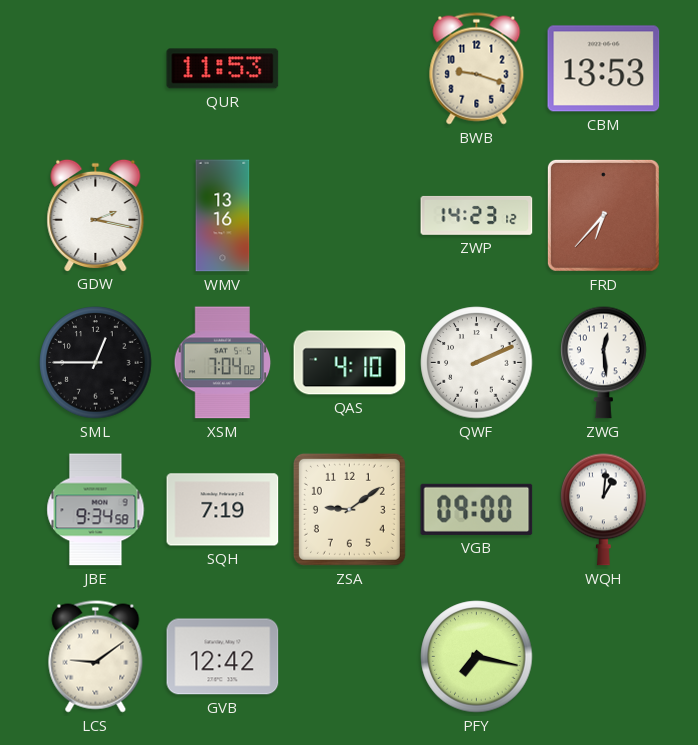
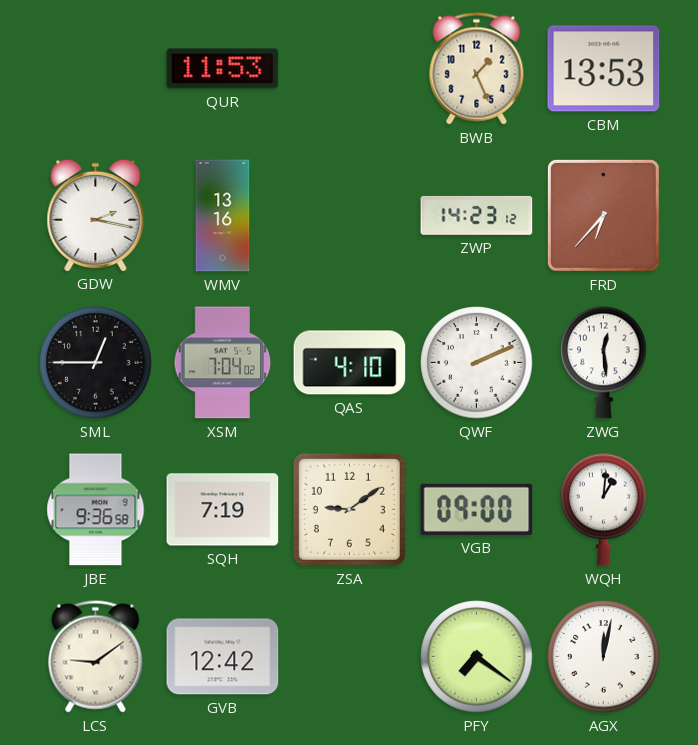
BWB: 9:18 -> 1:26 (477, 69)
JBE: 9:34 -> 9:36 (96, 510)
PFY: 7:17 -> 7:21 (477, 657)
AGX: none -> 12:02 (604, 657)
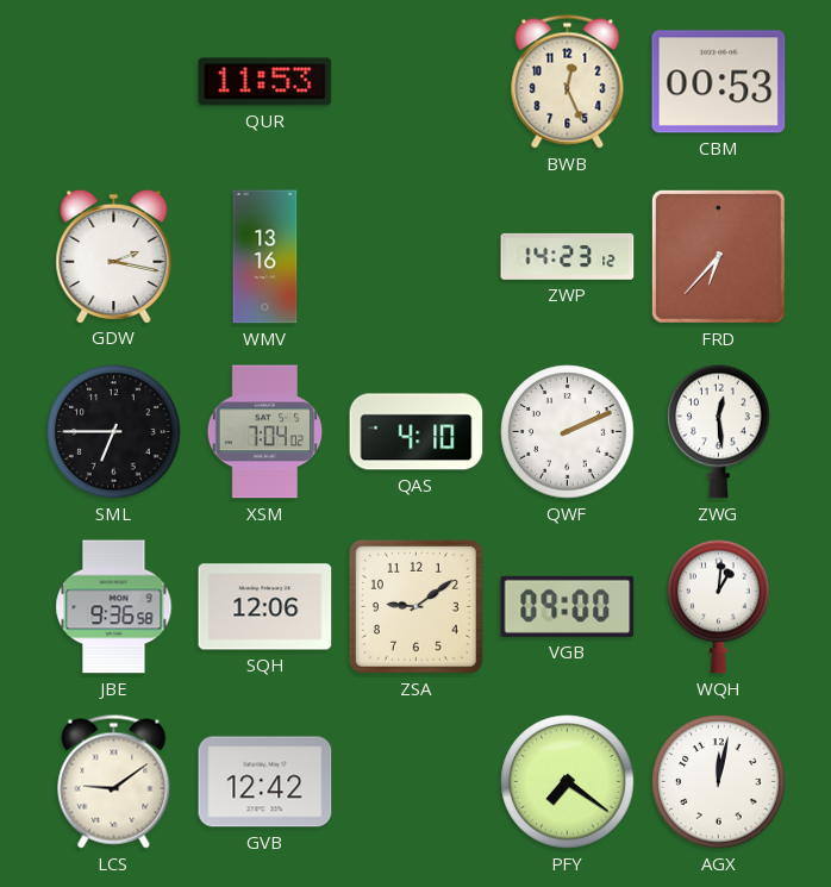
BWB: 1:26 -> 12:26 (568, 82)
CBM: 13:53 -> 00:53 (719, 82)
SML: 12:45 -> 6:45 (114, 432)
SQH: 7:19 -> 12:06 (265, 607)
